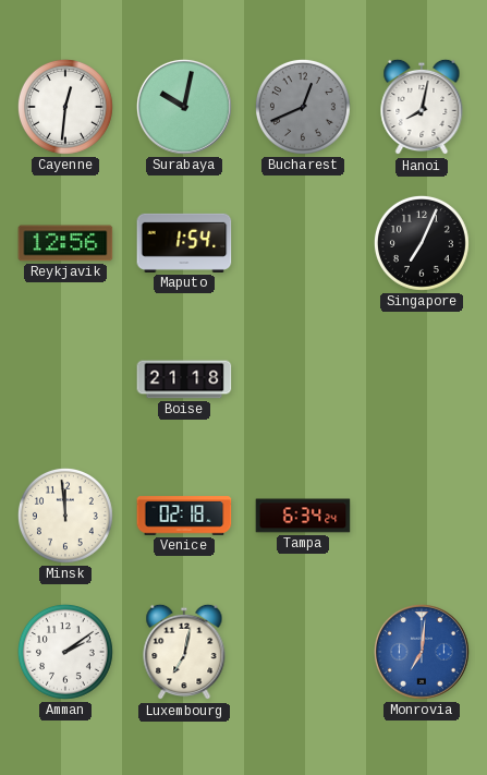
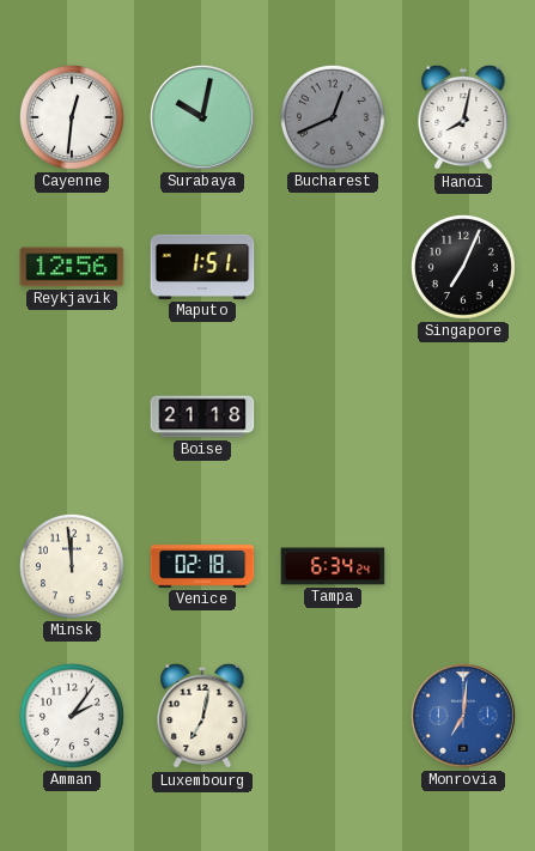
Maputo: 1:54 -> 1:51 (202, 267)
Amman: 2:09 -> 2:06 (72, 716)
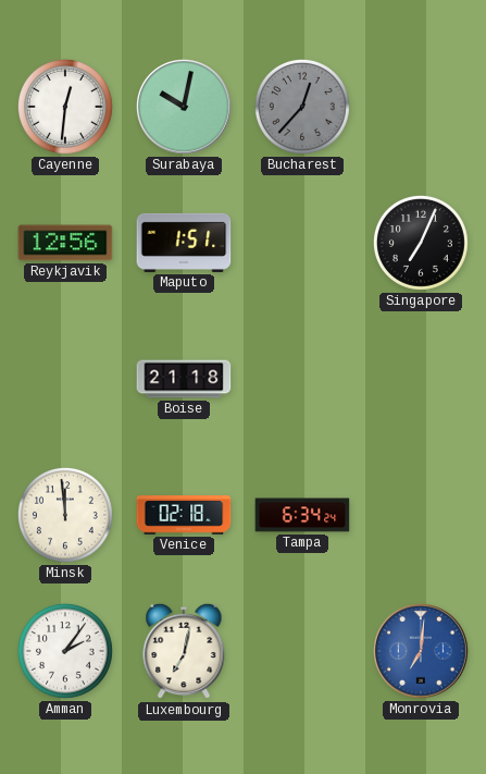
Bucharest: 12:41 -> 12:37 (302, 107)
Hanoi: 8:02 -> none (463, 117)
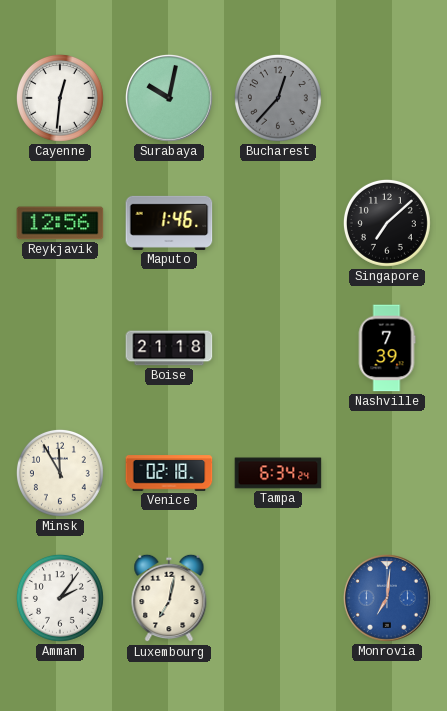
Maputo: 1:51 -> 1:46 (169, 223)
Singapore: 7:04 -> 7:08 (387, 223)
Nashville: none -> 7:39 (387, 348)
Minsk: 11:59 -> 11:55 (60, 473)
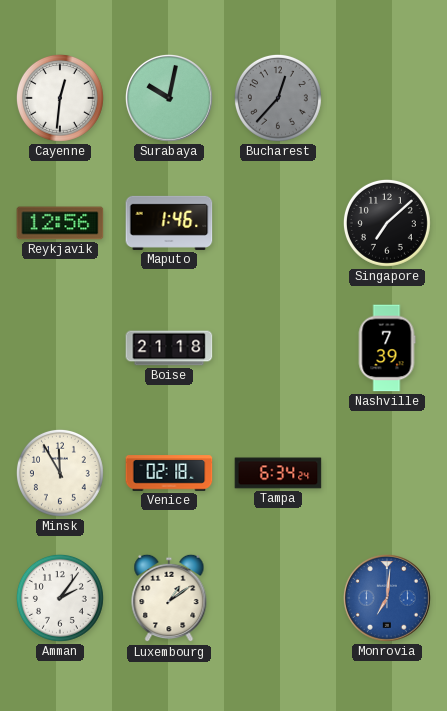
Luxembourg: 7:02 -> 1:09 (169, 598)
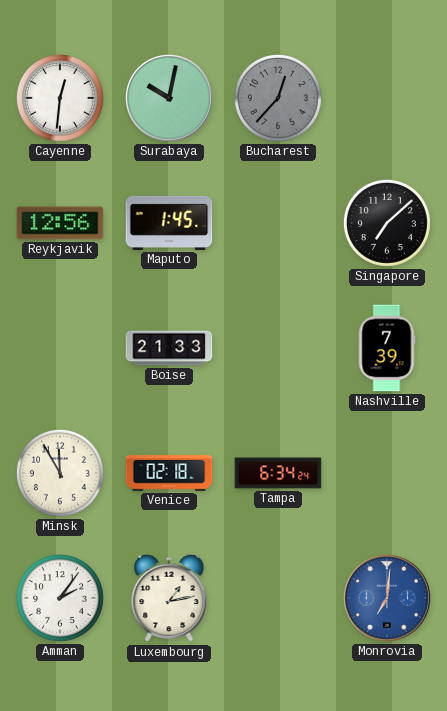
Maputo: 1:46 -> 1:45 (169, 223)
Boise: 21:18 -> 21:33 (169, 348)
Luxembourg: 1:09 -> 1:13 (169, 598)
